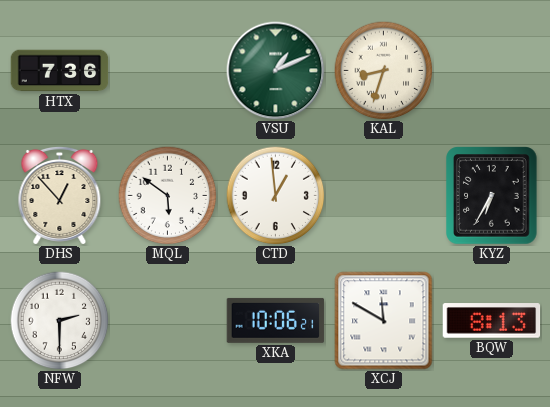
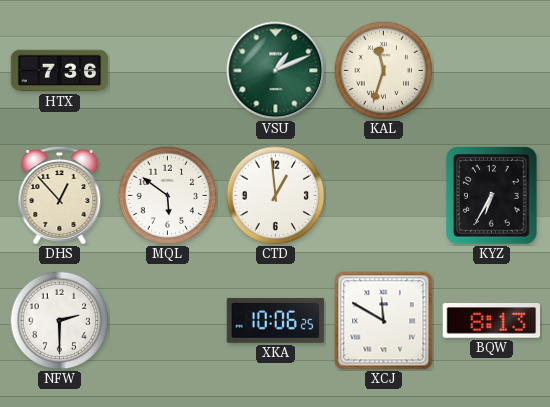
KAL: 8:33 -> 11:33 (384, 71)
XKA: 10:06:21 -> 10:06:25 (276, 320)
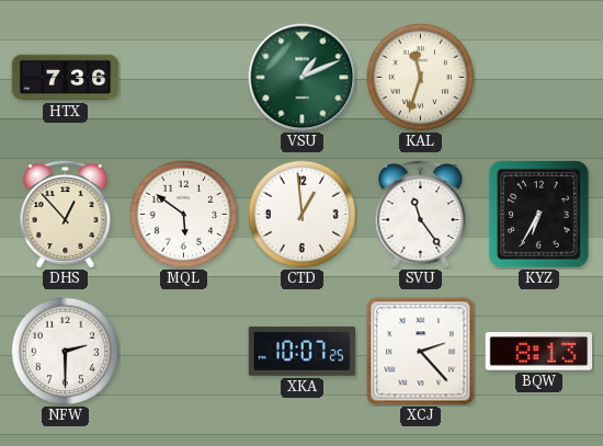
SVU: none -> 11:24 (421, 214)
XKA: 10:06 -> 10:07 (303, 351)
XCJ: 11:50 -> 2:23 (421, 352)
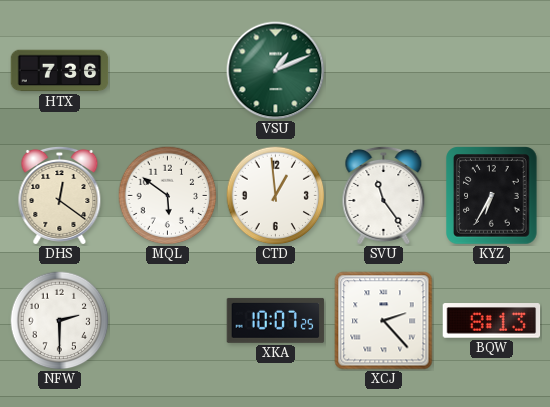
KAL: 11:33 -> none (421, 78)
DHS: 12:53 -> 12:21 (60, 195)
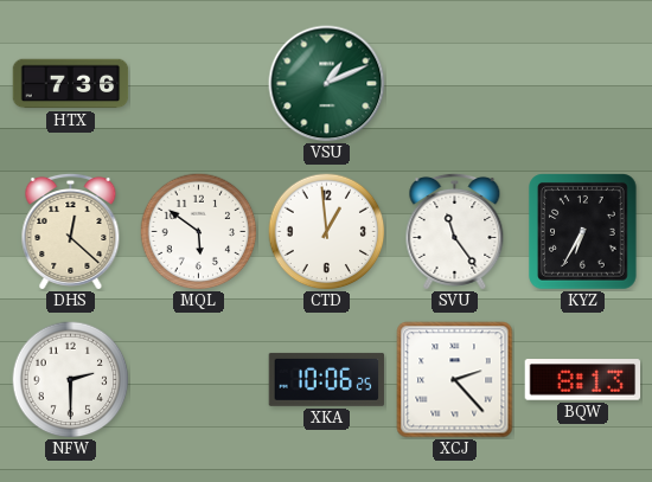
DHS: 12:21 -> 12:22 (71, 231)
XKA: 10:07 -> 10:06 (327, 379)
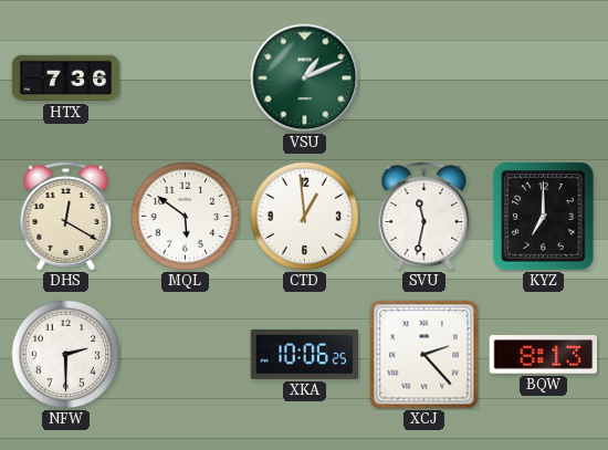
DHS: 12:22 -> 12:20 (66, 216)
SVU: 11:24 -> 11:32 (424, 216)
KYZ: 6:35 -> 7:00 (544, 217)
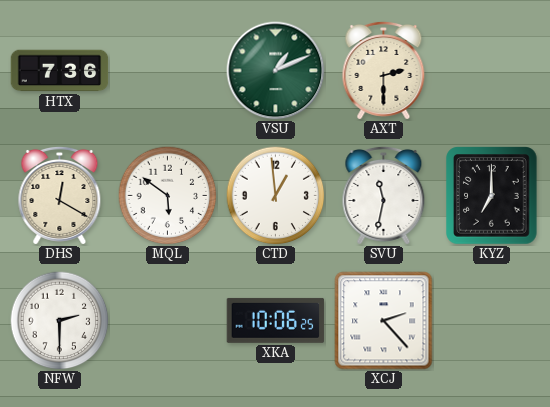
AXT: none -> 2:30 (384, 70)
BQW: 8:13 -> none (544, 355)
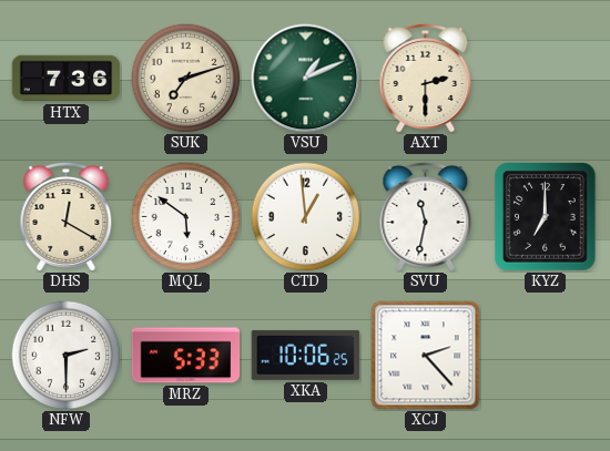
SUK: none -> 7:12 (186, 79)
MRZ: none -> 5:33 (186, 356)
